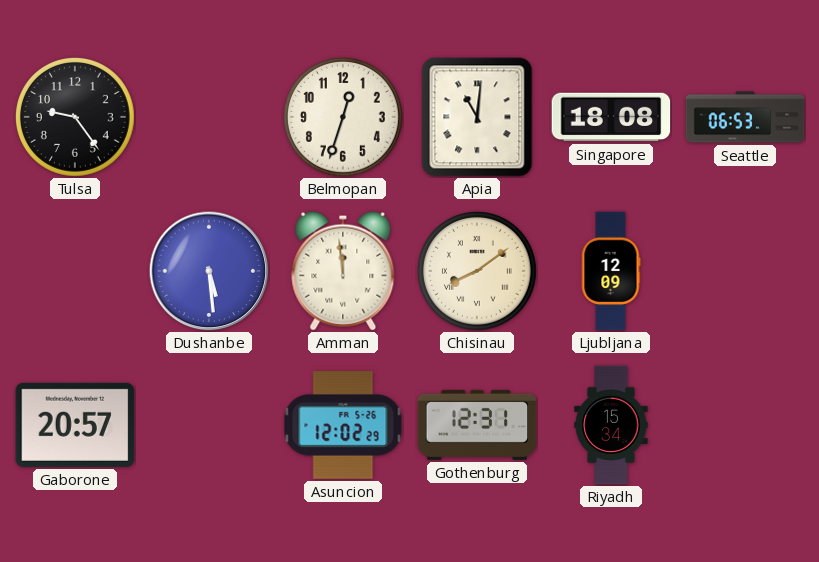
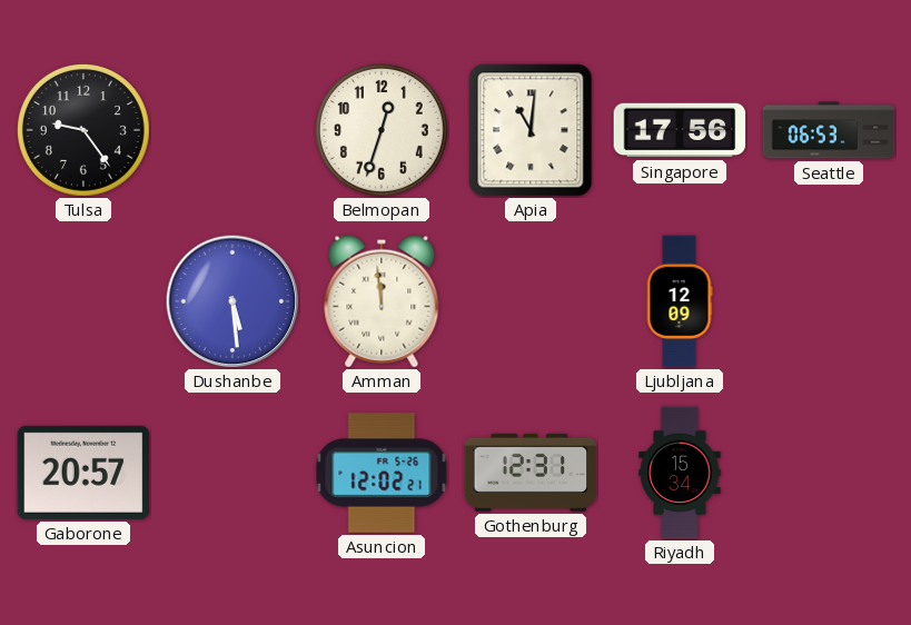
Singapore: 18:08 -> 17:56 (680, 130)
Chisinau: 8:09 -> none (477, 271)
Asuncion: 12:02:29 -> 12:02:21 (382, 473)
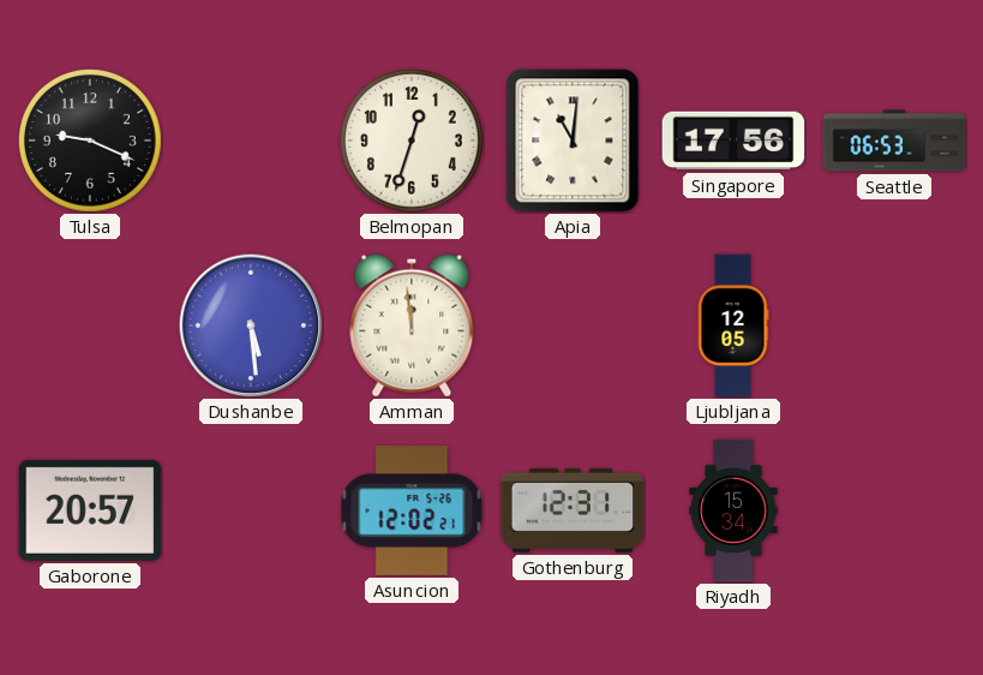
Tulsa: 9:24 -> 9:19 (90, 141)
Ljubljana: 12:09 -> 12:05 (733, 325)
